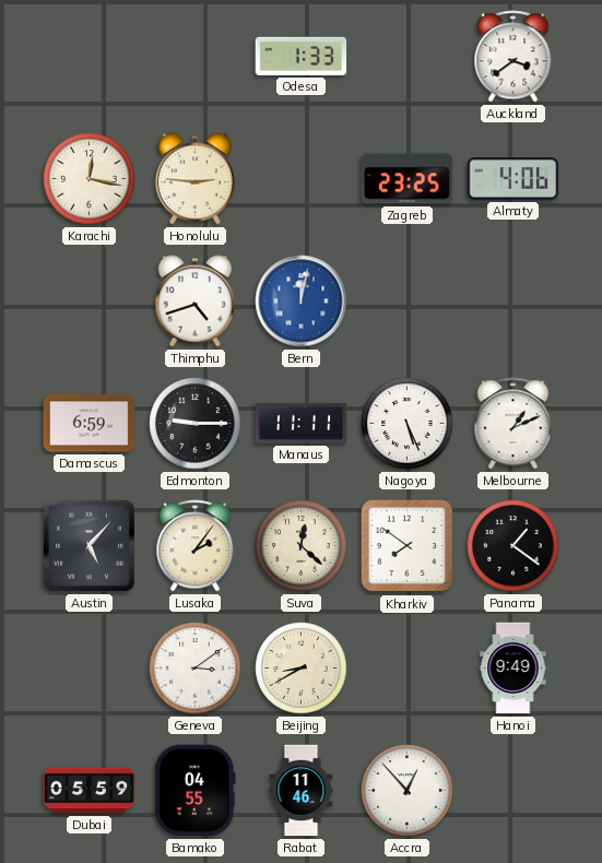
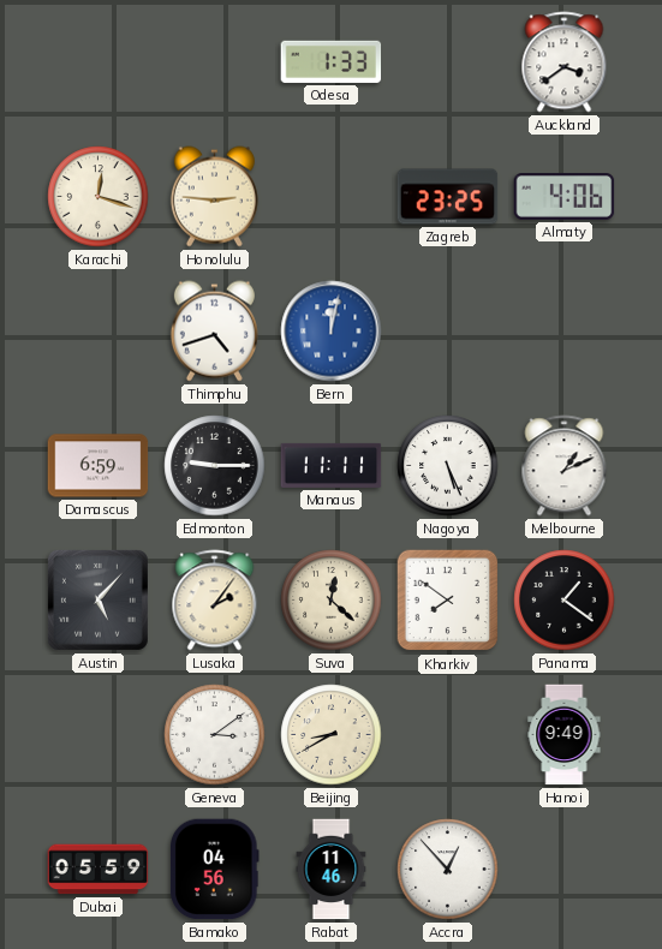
Karachi: 12:17 -> 12:18 (99, 197)
Bamako: 04:55 -> 04:56 (215, 870)
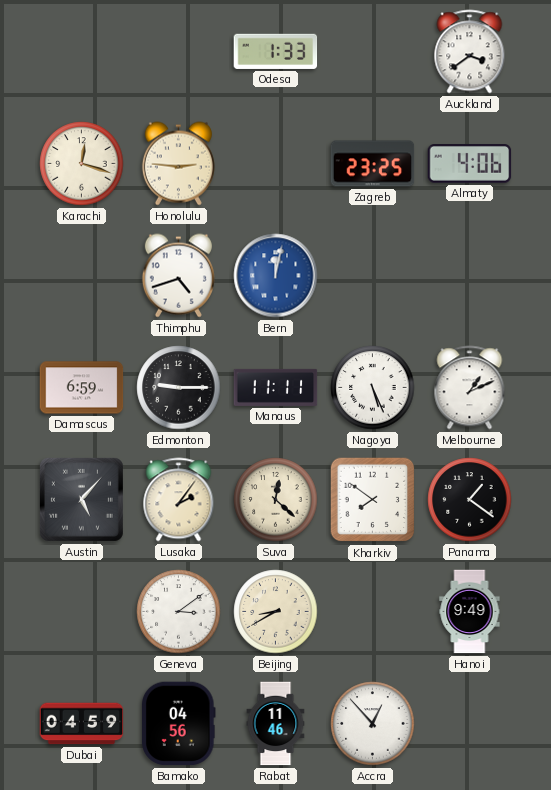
Dubai: 05:59 -> 04:59 (82, 724)
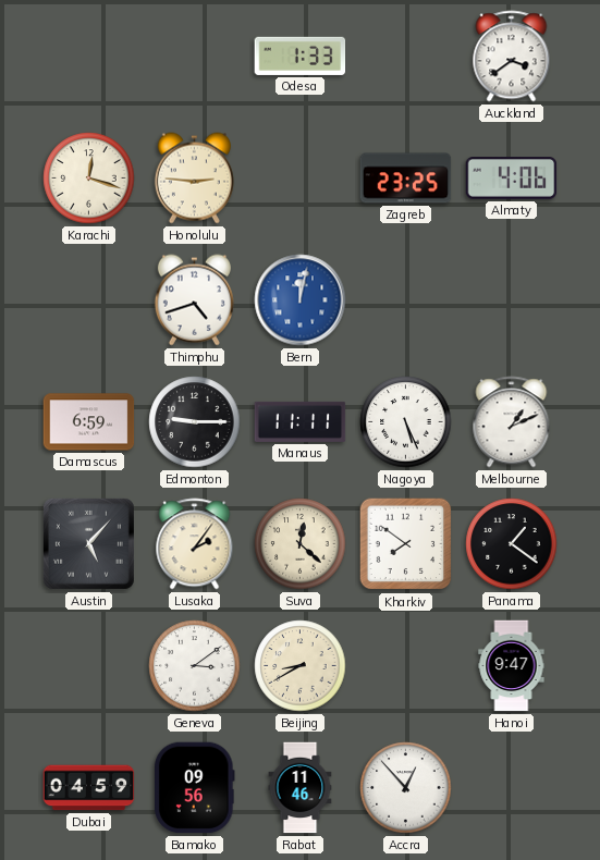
Hanoi: 9:49 -> 9:47 (512, 666)
Bamako: 04:56 -> 09:56 (195, 788)
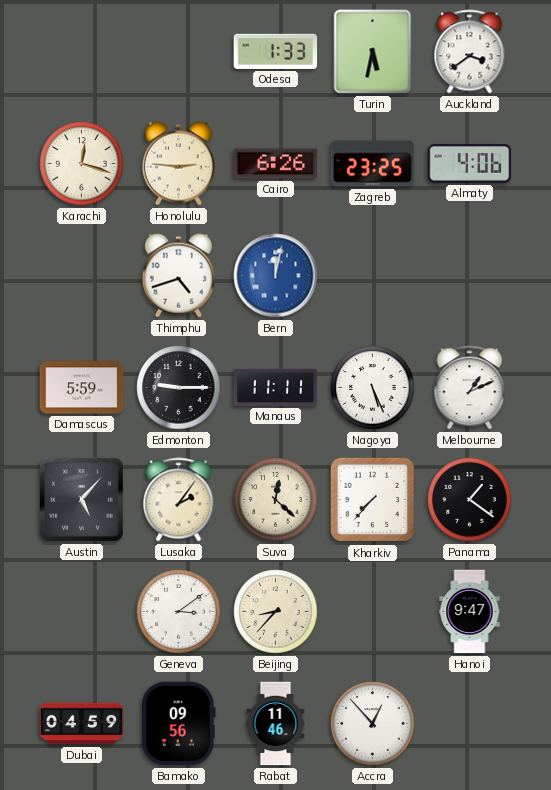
Turin: none -> 5:32 (373, 52)
Cairo: none -> 6:26 (276, 164)
Damascus: 6:59 -> 5:59 (82, 388)
Kharkiv: 7:51 -> 7:37 (373, 500)
Beijing: 8:40 -> 8:37 (276, 612)
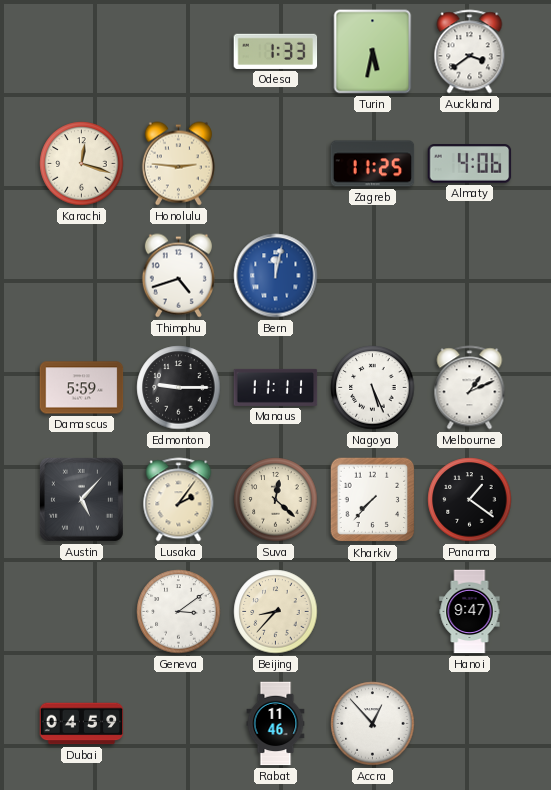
Cairo: 6:26 -> none (276, 164)
Zagreb: 23:25 -> 11:25 (373, 164)
Bamako: 09:56 -> none (179, 724)
